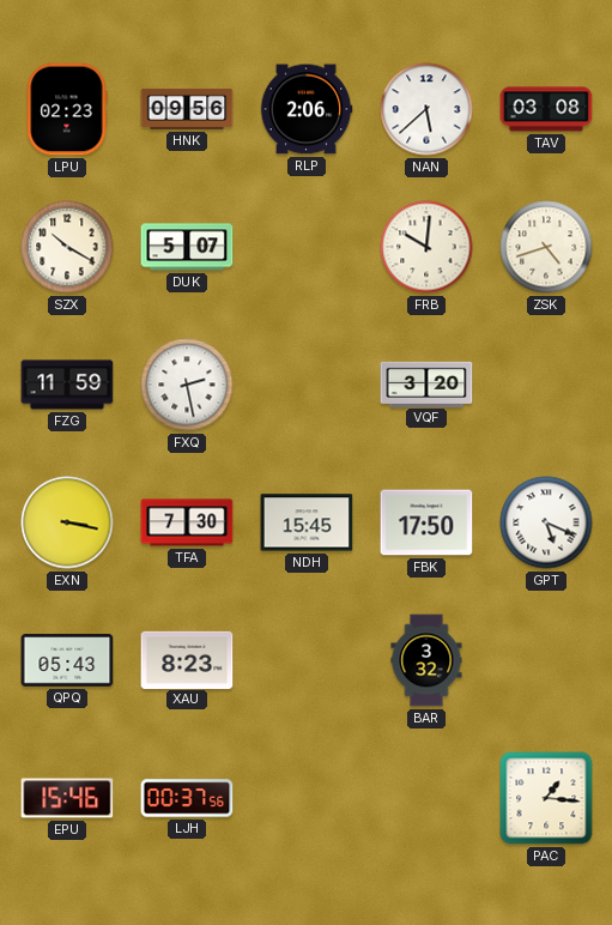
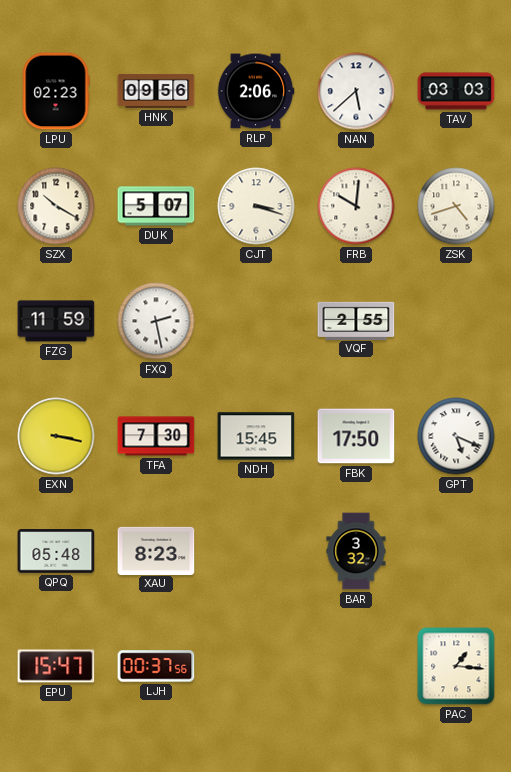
TAV: 03:08 -> 03:03 (456, 91)
CJT: none -> 3:18 (256, 206)
VQF: 3:20 -> 2:55 (356, 320)
QPQ: 05:43 -> 05:48 (56, 551)
EPU: 15:46 -> 15:47 (56, 666)
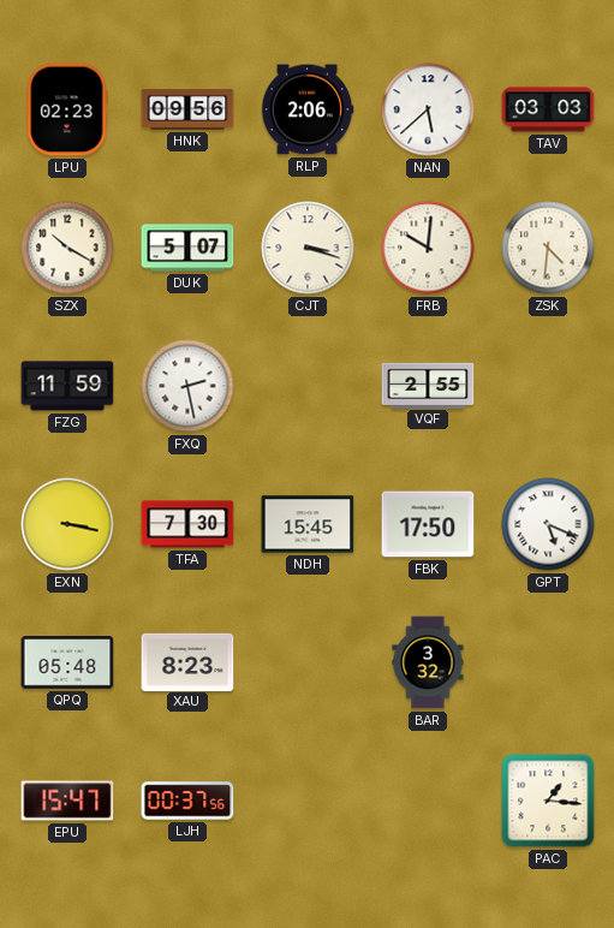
ZSK: 4:42 -> 4:31 (548, 248)
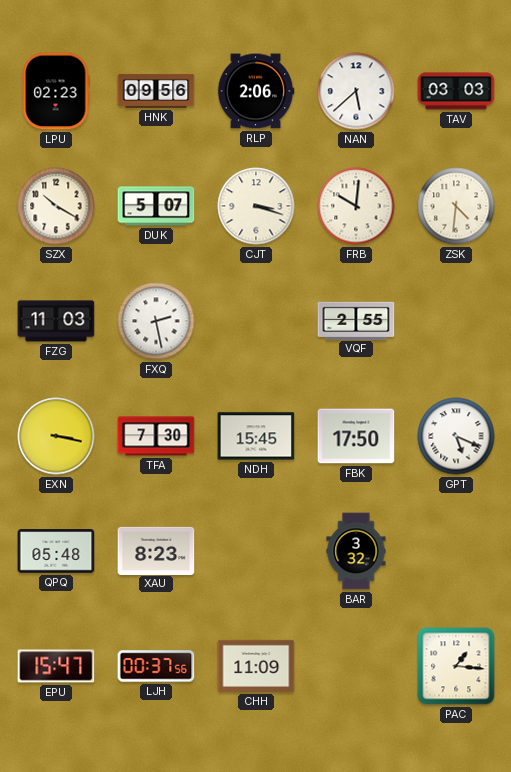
FZG: 11:59 -> 11:03 (56, 321)
CHH: none -> 11:09 (256, 666)
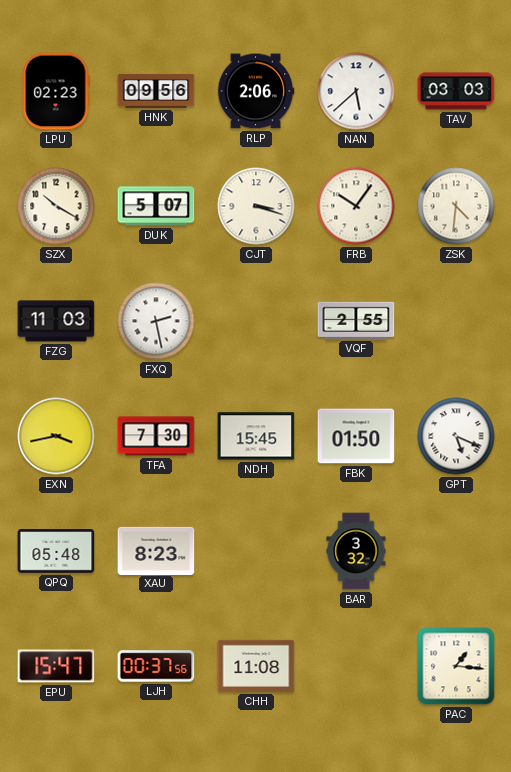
FRB: 10:01 -> 10:06 (356, 206)
EXN: 3:17 -> 3:43 (56, 436)
FBK: 17:50 -> 01:50 (356, 436)
CHH: 11:09 -> 11:08 (256, 666)
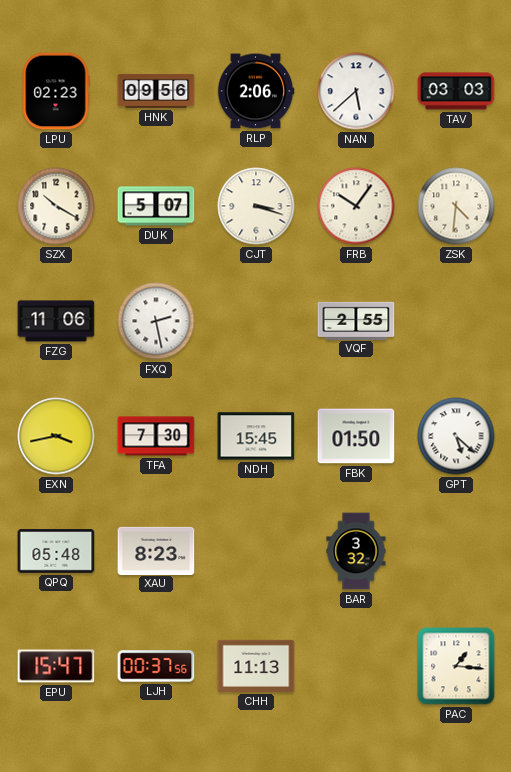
FZG: 11:03 -> 11:06 (56, 321)
GPT: 5:19 -> 5:22 (456, 436)
CHH: 11:08 -> 11:13 (256, 666)
